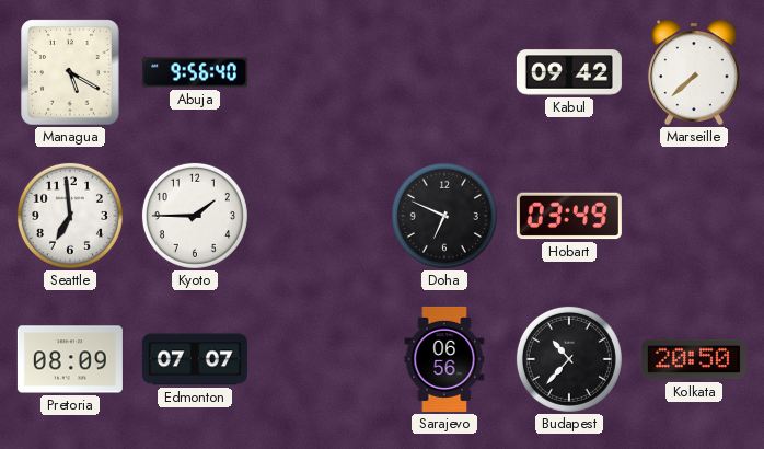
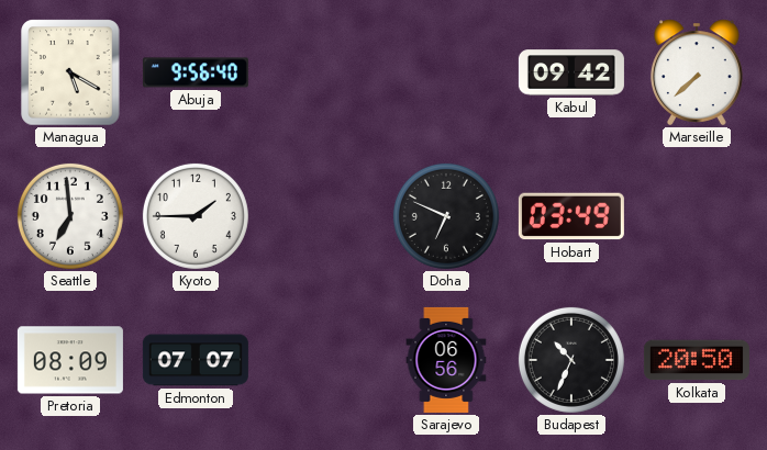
Budapest: 10:37 -> 10:34 (571, 360)
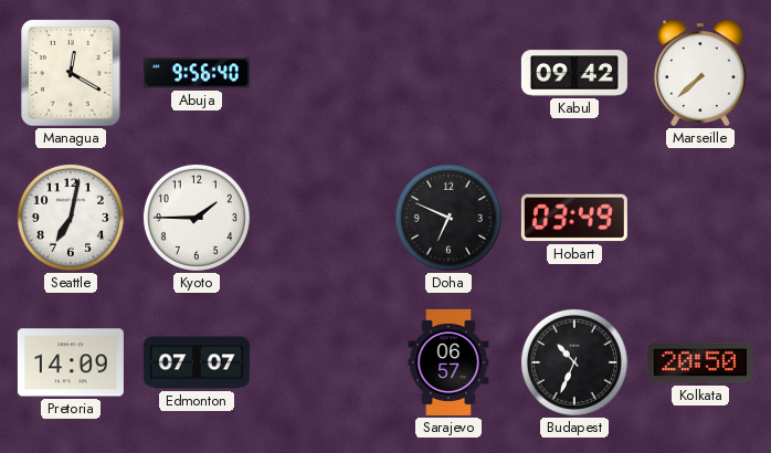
Managua: 5:20 -> 12:20 (71, 73)
Seattle: 6:59 -> 7:02 (71, 218)
Pretoria: 08:09 -> 14:09 (71, 362)
Sarajevo: 06:56 -> 06:57 (448, 362)
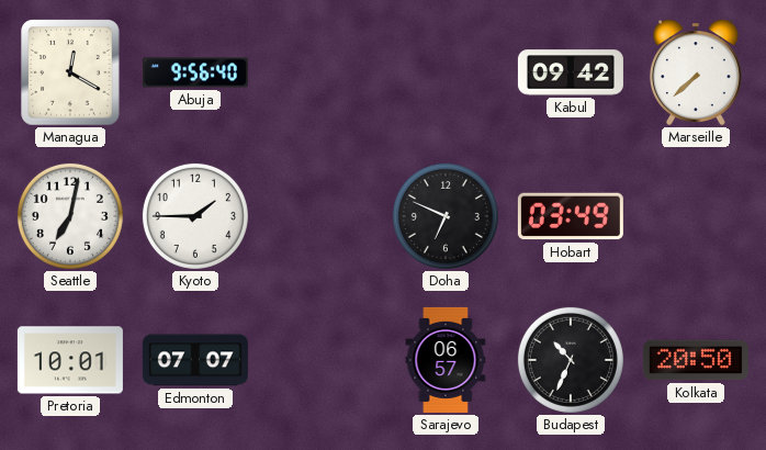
Pretoria: 14:09 -> 10:01 (70, 360)
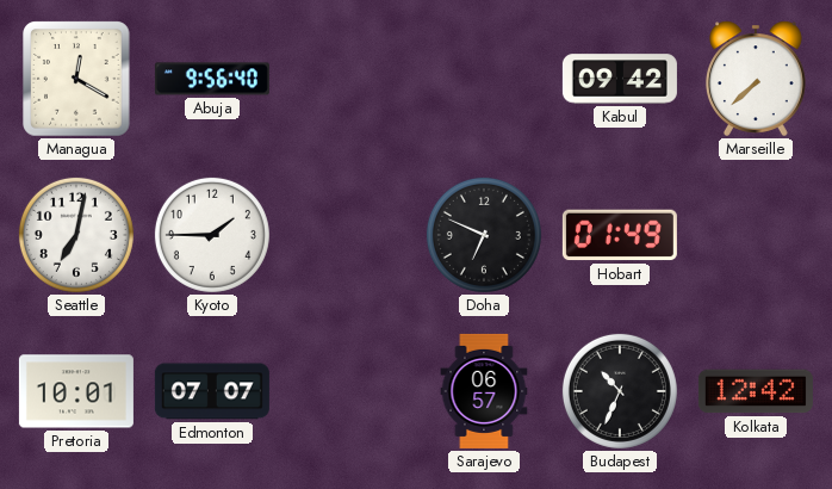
Hobart: 03:49 -> 01:49 (620, 235)
Kolkata: 20:50 -> 12:42 (756, 391)
